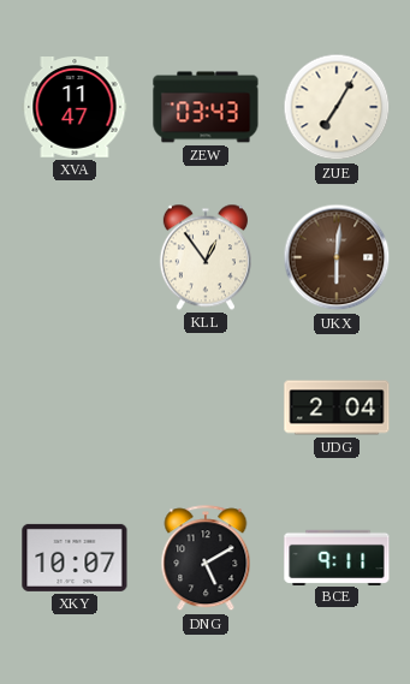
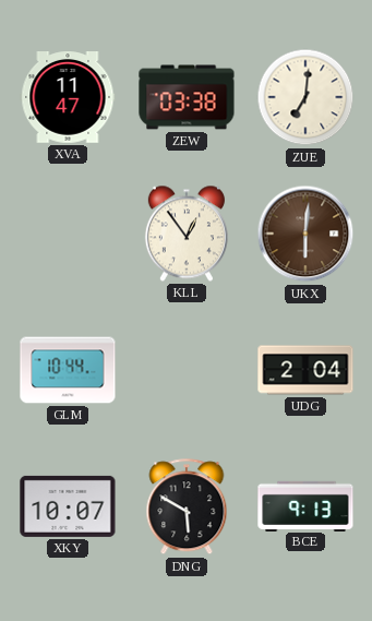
ZEW: 03:43 -> 03:38 (187, 97)
ZUE: 7:05 -> 7:01 (305, 97)
GLM: none -> 10:44 (68, 370)
DNG: 5:10 -> 5:50 (187, 507)
BCE: 9:11 -> 9:13 (305, 505)
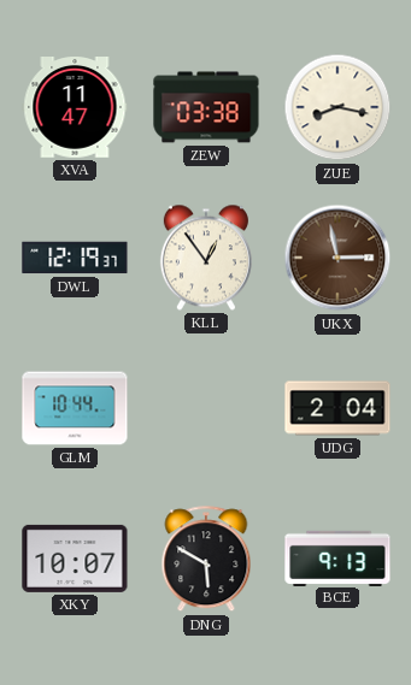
ZUE: 7:01 -> 8:17 (337, 107)
DWL: none -> 12:19 (75, 258)
UKX: 6:01 -> 2:58 (337, 258)
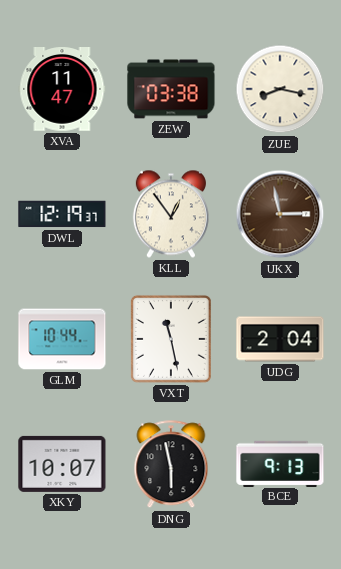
VXT: none -> 11:28 (171, 339)
DNG: 5:50 -> 5:58 (171, 465)
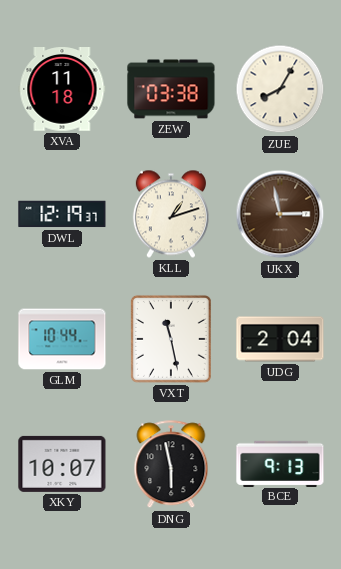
XVA: 11:47 -> 11:18 (62, 90)
ZUE: 8:17 -> 8:05 (280, 89)
KLL: 12:54 -> 1:12 (171, 214)
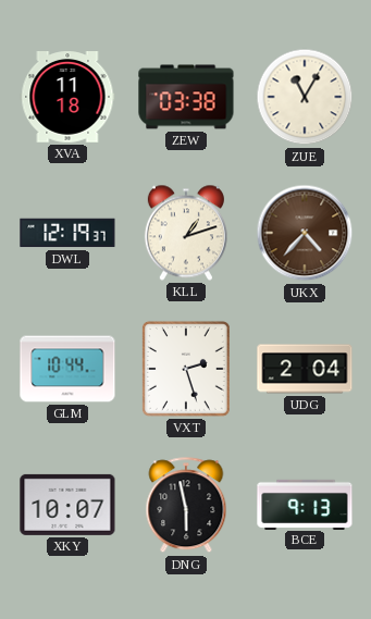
ZUE: 8:05 -> 11:05 (305, 97)
UKX: 2:58 -> 4:37 (305, 233)
VXT: 11:28 -> 2:27 (186, 369)
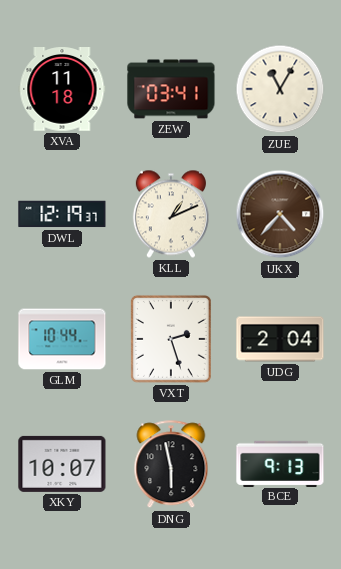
ZEW: 03:38 -> 03:41 (171, 89)
KLL: 1:12 -> 1:11 (171, 214)
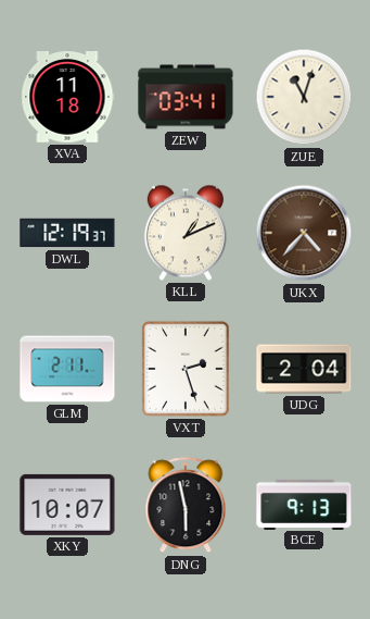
ZUE: 11:05 -> 11:03 (304, 97)
GLM: 10:44 -> 2:11 (67, 369)
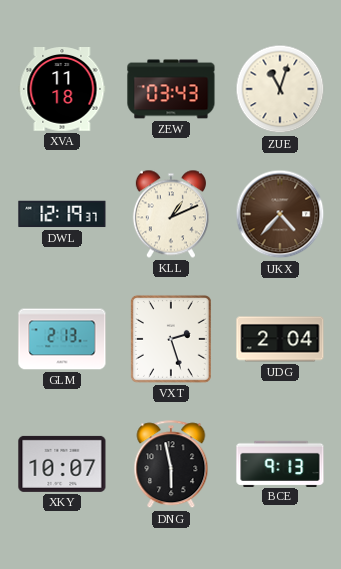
ZEW: 03:41 -> 03:43 (171, 89)
GLM: 2:11 -> 2:13 (62, 339)
